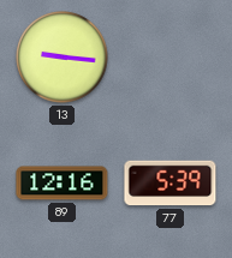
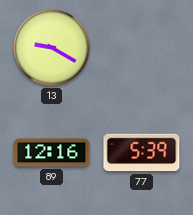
13: 9:16 -> 9:20 (52, 48)
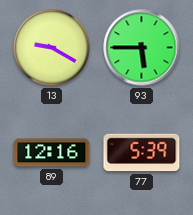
93: none -> 5:45 (142, 48)
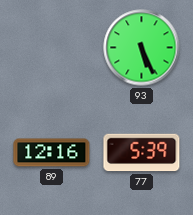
13: 9:20 -> none (52, 48)
93: 5:45 -> 5:26 (142, 48)
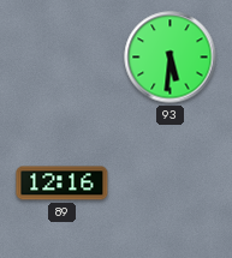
93: 5:26 -> 5:31 (171, 58)
77: 5:39 -> none (142, 153)
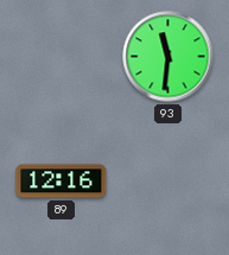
93: 5:31 -> 11:31 (168, 57)
